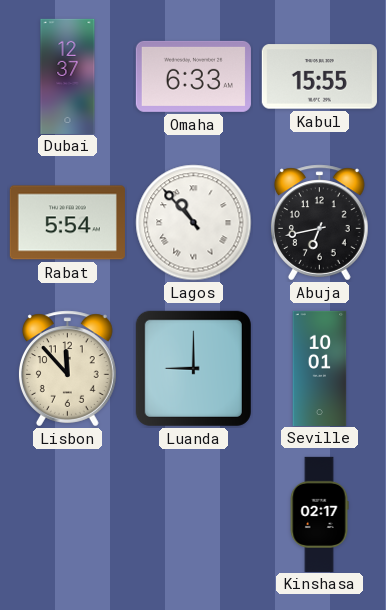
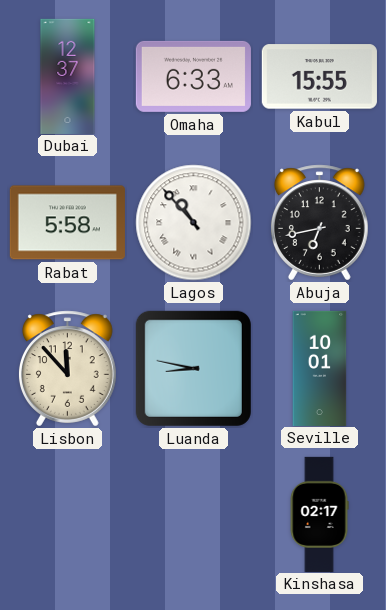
Rabat: 5:54 -> 5:58 (67, 223)
Luanda: 9:00 -> 8:47 (193, 368)
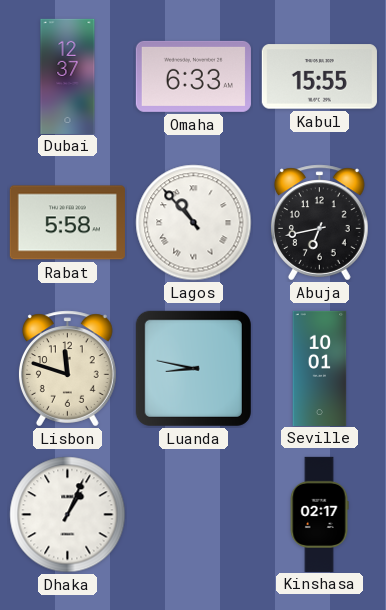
Lisbon: 11:53 -> 11:48 (67, 369)
Dhaka: none -> 1:04 (68, 515)
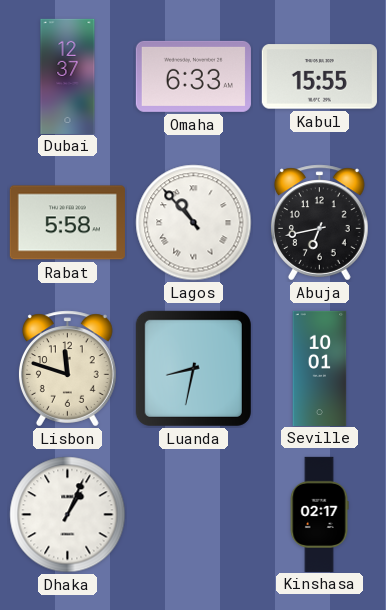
Luanda: 8:47 -> 8:32 (193, 368)
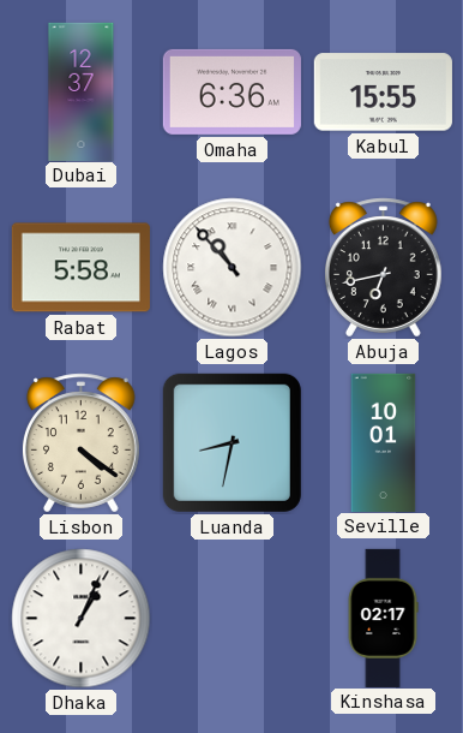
Omaha: 6:33 -> 6:36 (231, 91)
Lisbon: 11:48 -> 4:21 (80, 443)
